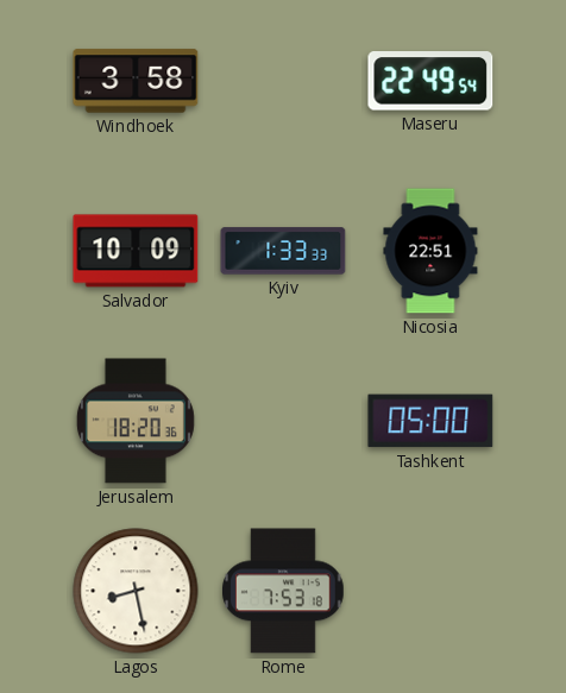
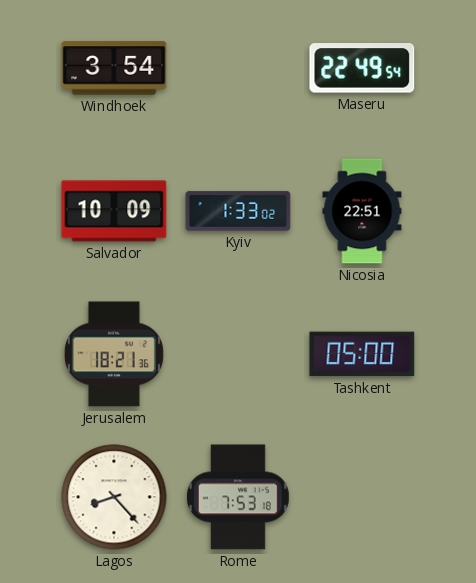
Windhoek: 3:58 -> 3:54 (114, 68)
Kyiv: 1:33:33 -> 1:33:02 (238, 211)
Jerusalem: 18:20 -> 18:21 (114, 354)
Lagos: 8:28 -> 8:23 (114, 497)
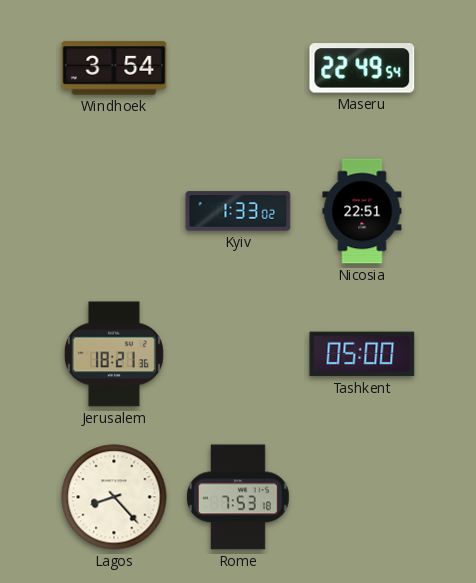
Salvador: 10:09 -> none (114, 211)
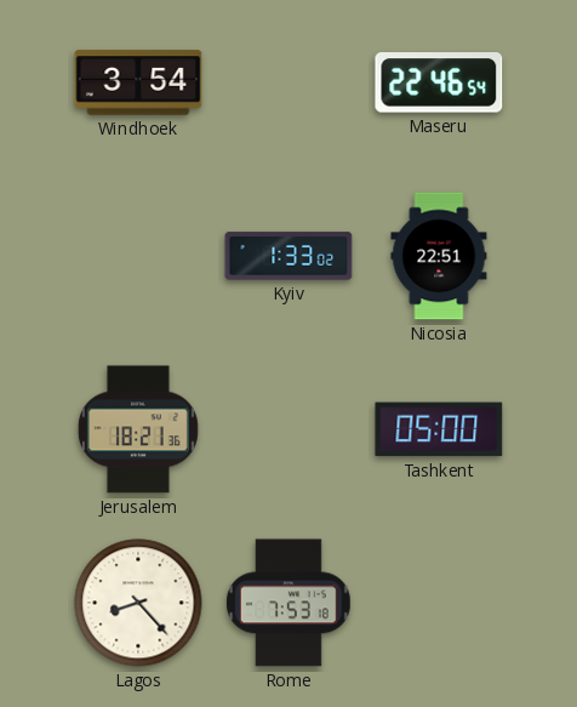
Maseru: 22:49 -> 22:46 (439, 82)
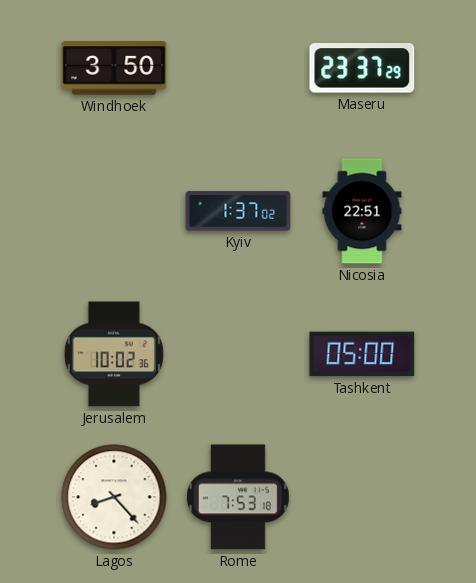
Windhoek: 3:54 -> 3:50 (114, 68)
Maseru: 22:46 -> 23:37 (362, 68)
Kyiv: 1:33 -> 1:37 (238, 211)
Jerusalem: 18:21 -> 10:02 (114, 354)
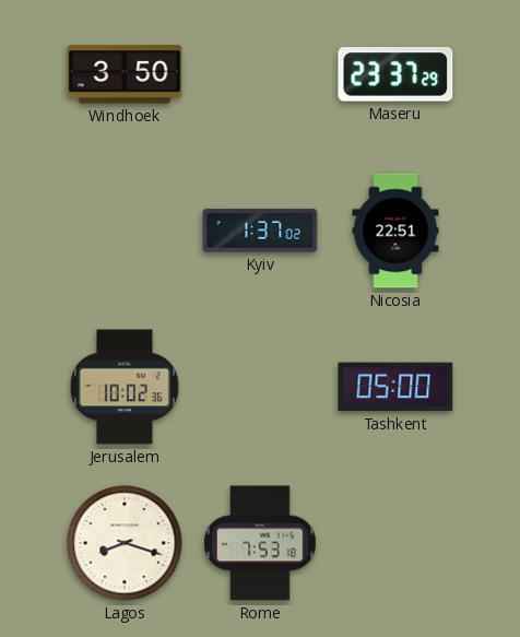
Lagos: 8:23 -> 8:18 (125, 543)
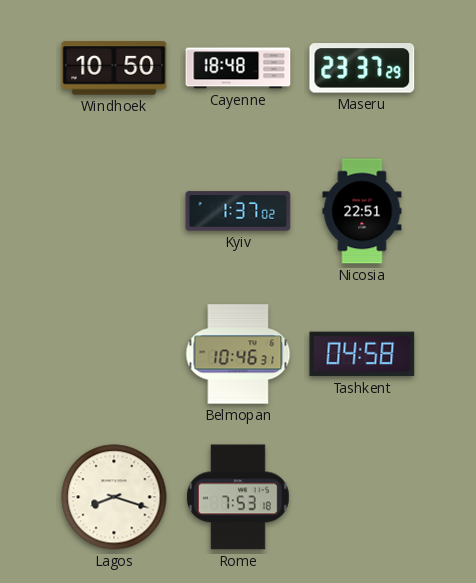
Windhoek: 3:50 -> 10:50 (114, 68)
Cayenne: none -> 18:48 (238, 68)
Jerusalem: 10:02 -> none (125, 387)
Belmopan: none -> 10:46 (238, 354)
Tashkent: 05:00 -> 04:58 (362, 354)
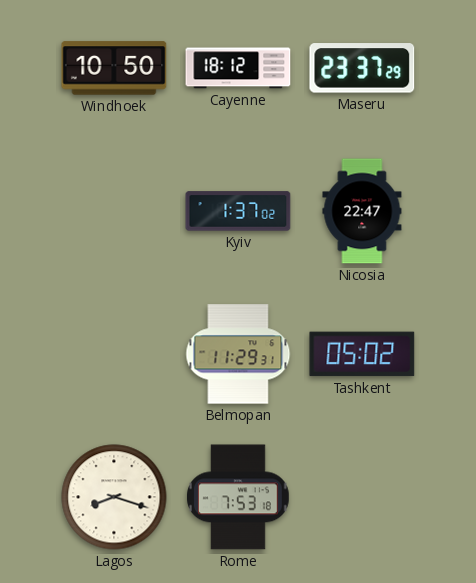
Cayenne: 18:48 -> 18:12 (238, 68)
Nicosia: 22:51 -> 22:47 (362, 211)
Belmopan: 10:46 -> 11:29 (238, 354)
Tashkent: 04:58 -> 05:02 (362, 354)
